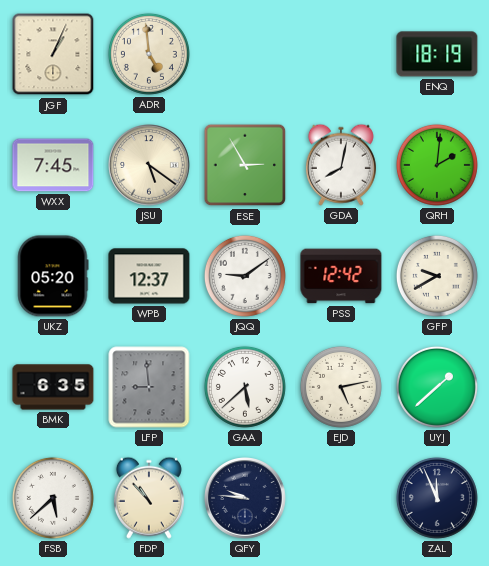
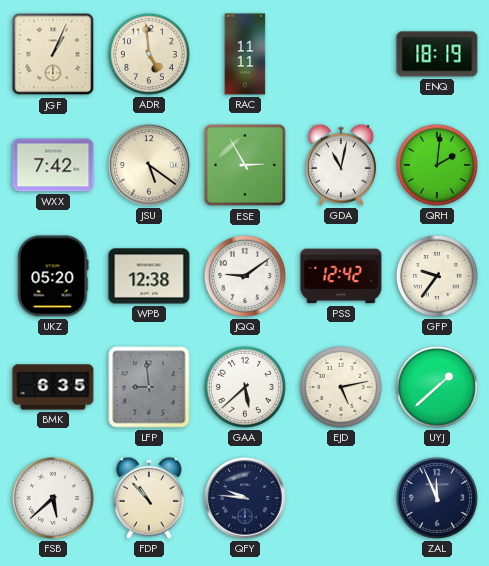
RAC: none -> 11:11 (245, 54)
WXX: 7:45 -> 7:42 (53, 165)
GDA: 8:02 -> 11:02 (341, 165)
WPB: 12:37 -> 12:38 (149, 276)
GFP: 9:40 -> 9:36 (437, 276)
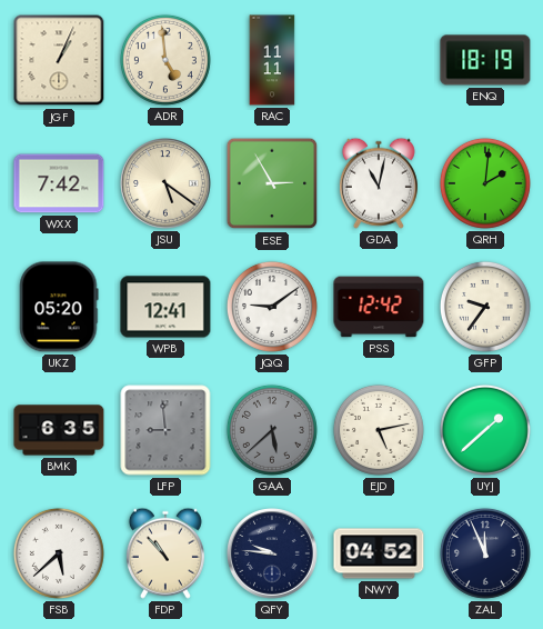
WPB: 12:38 -> 12:41 (165, 307)
GAA dial: white -> grey (272, 430)
NWY: none -> 04:52 (379, 553)
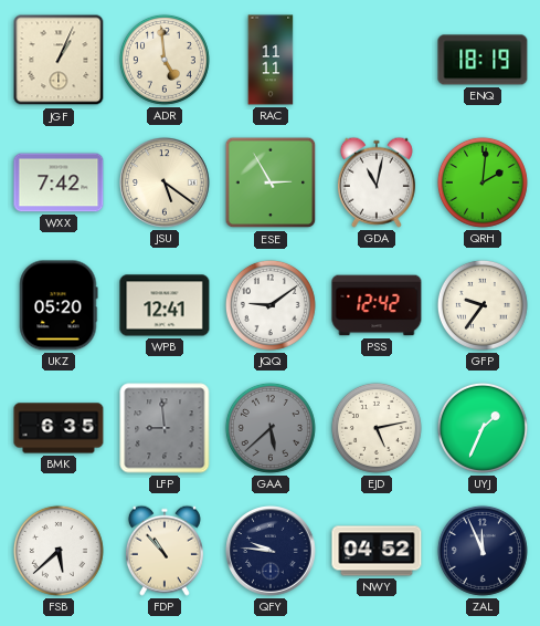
UYJ: 1:38 -> 1:34 (483, 428)
